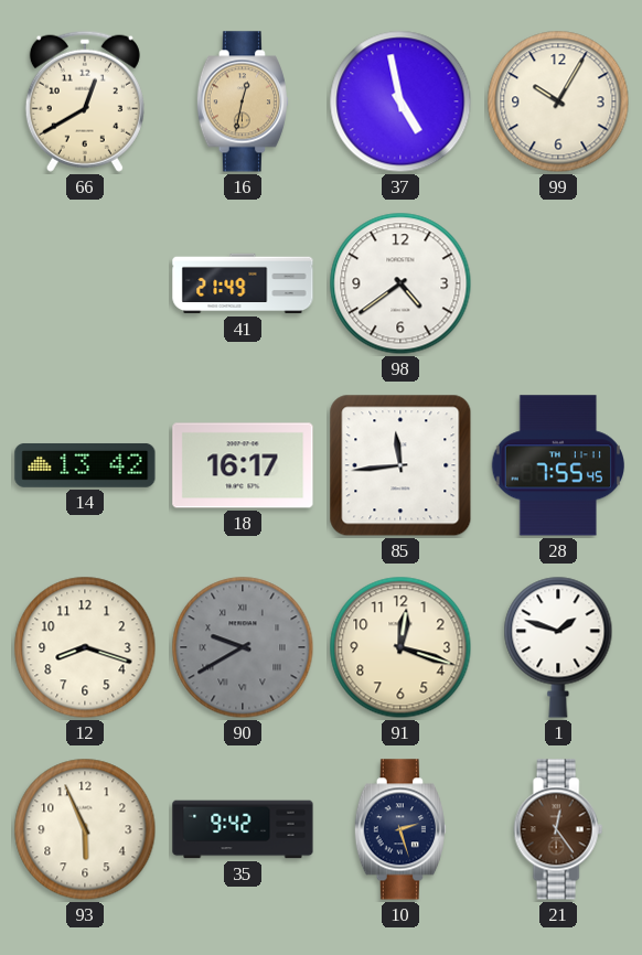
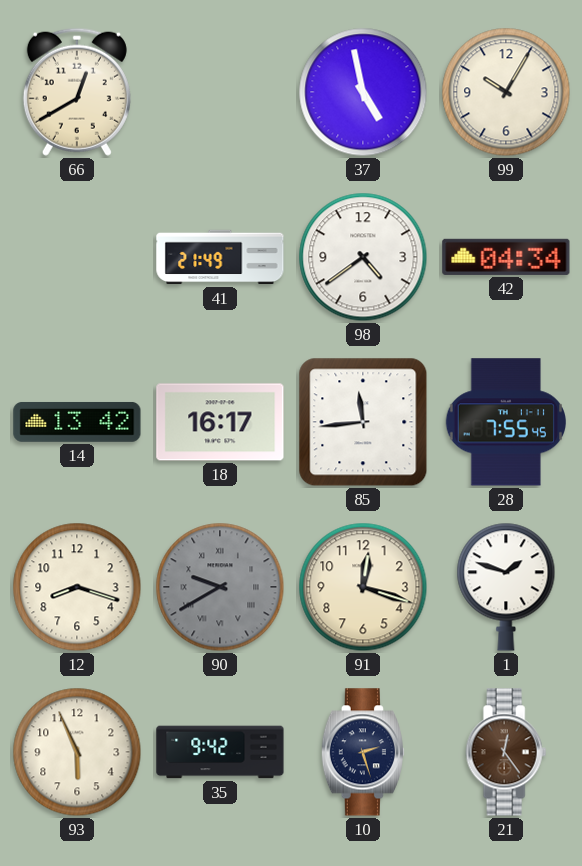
16: 12:32 -> none (243, 101)
42: none -> 04:34 (506, 257)
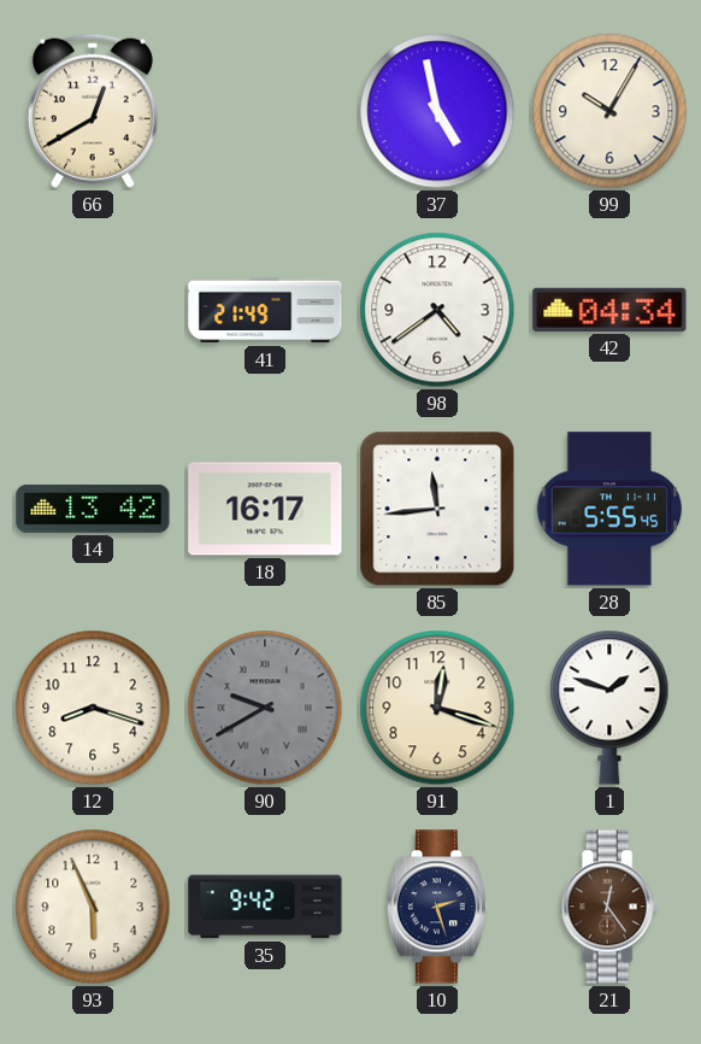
28: 7:55 -> 5:55 (608, 509)
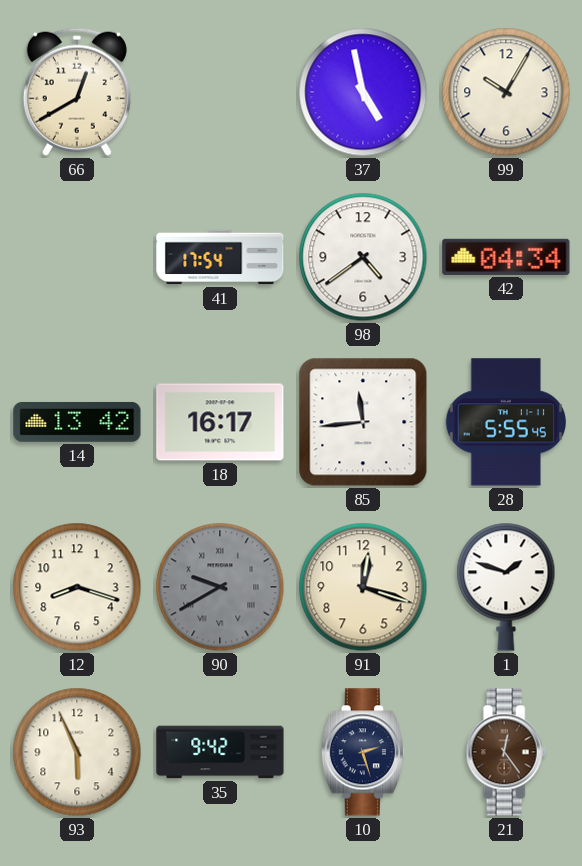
41: 21:49 -> 17:54 (220, 257)
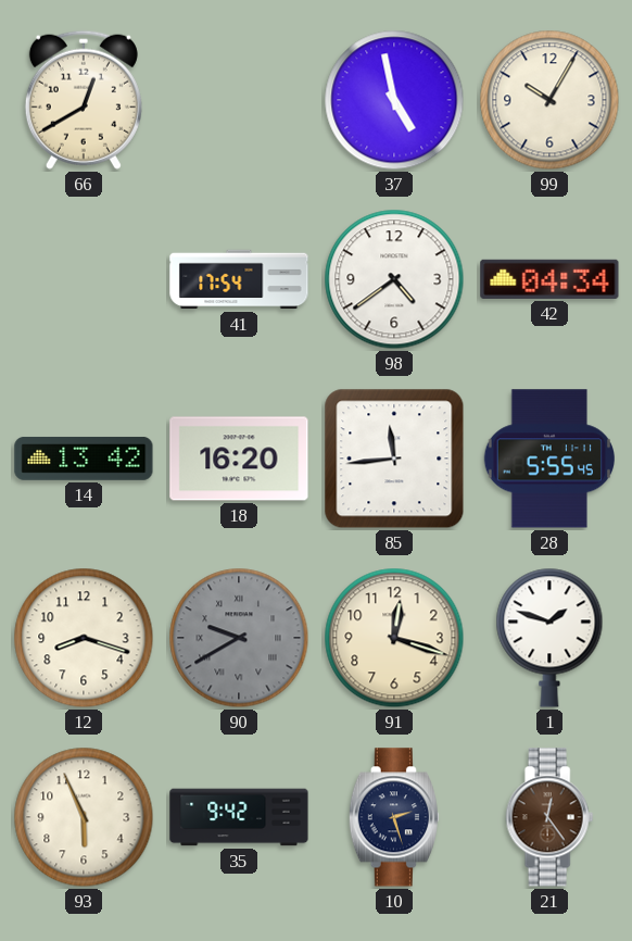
18: 16:17 -> 16:20 (239, 459)
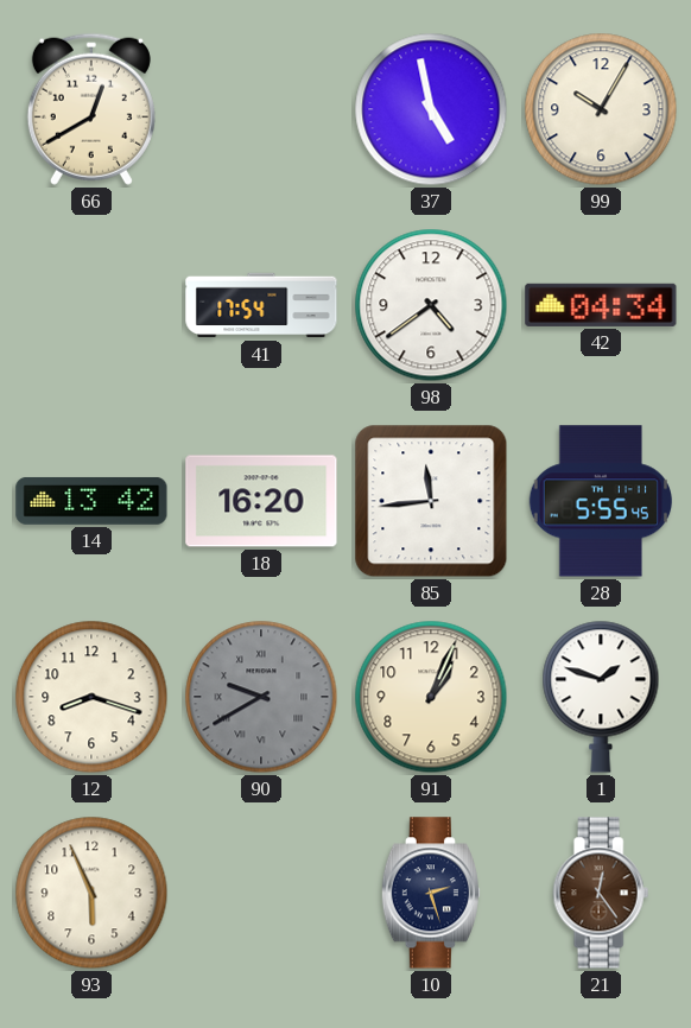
91: 12:18 -> 1:04 (431, 697)
35: 9:42 -> none (239, 817)
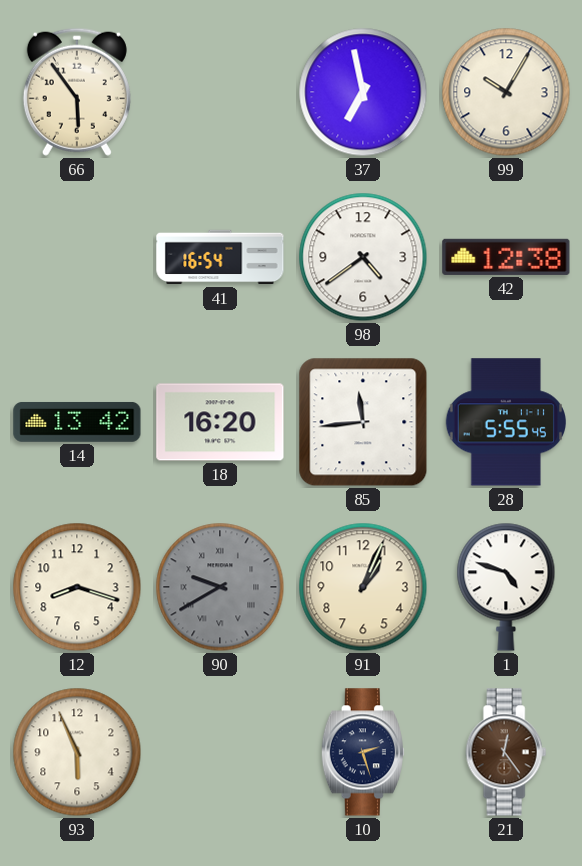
66: 12:40 -> 5:54 (77, 92)
37: 4:58 -> 6:58 (363, 92)
41: 17:54 -> 16:54 (220, 257)
42: 04:34 -> 12:38 (506, 257)
1: 1:48 -> 4:48 (506, 587)
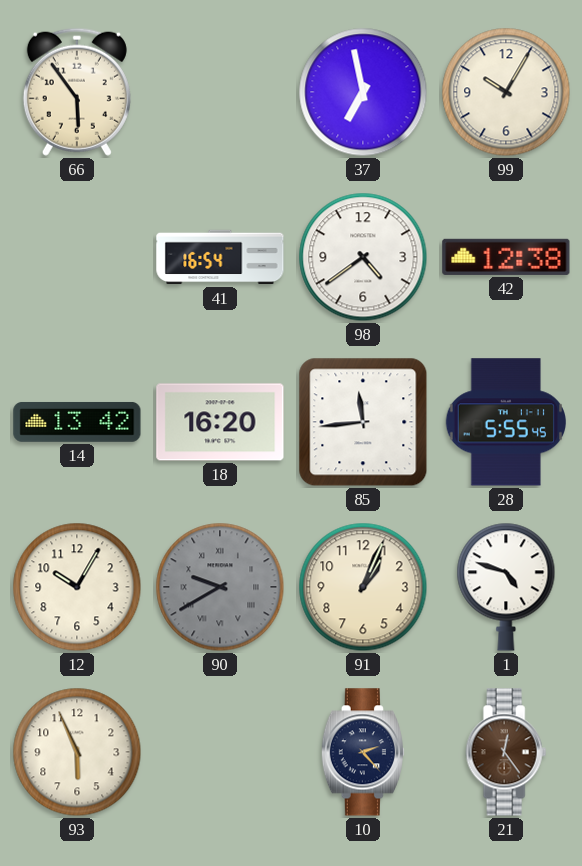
12: 8:18 -> 10:05 (77, 587)
10: 2:27 -> 2:23 (363, 752)
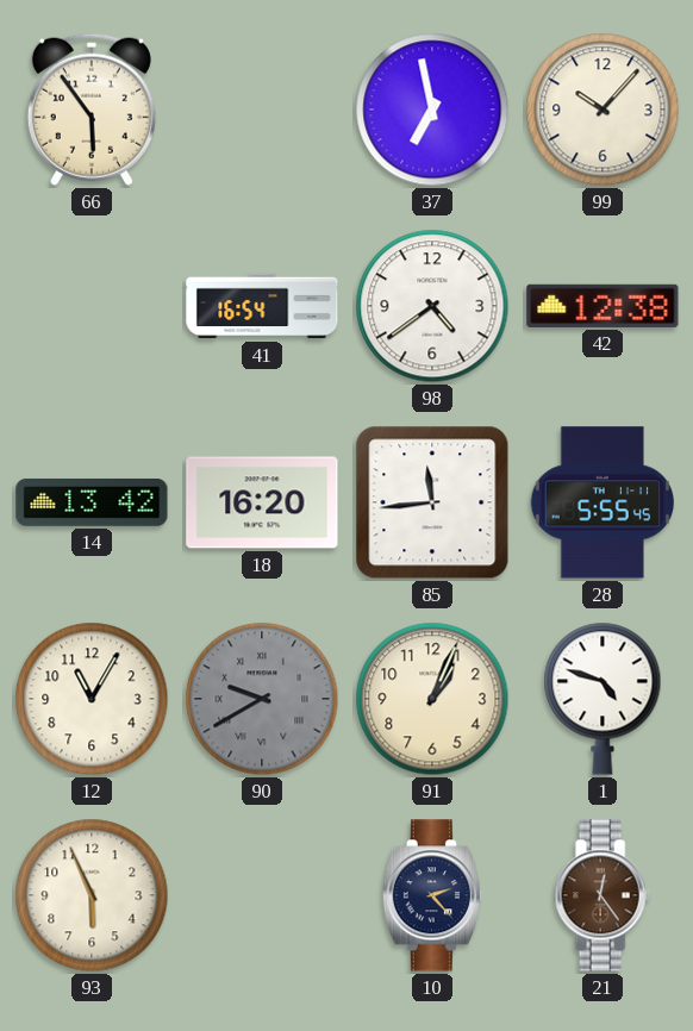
99: 10:05 -> 10:07 (603, 110)
12: 10:05 -> 11:05 (92, 699)
